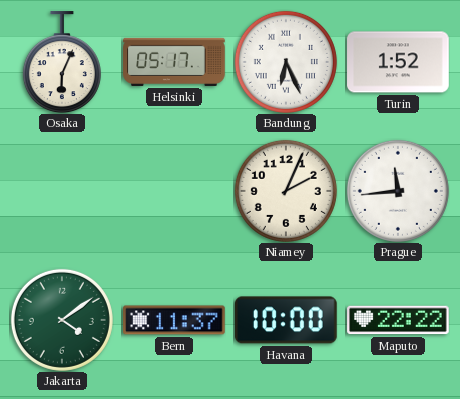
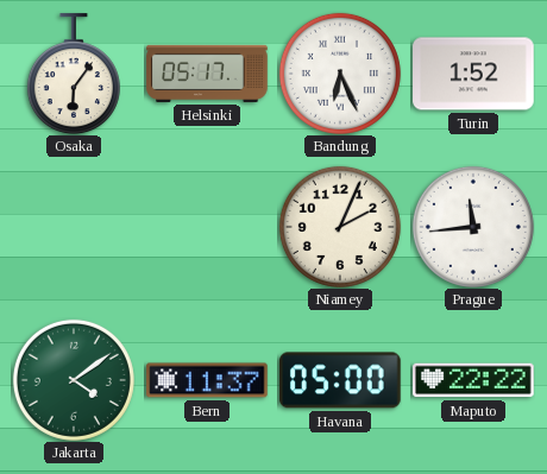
Osaka: 6:04 -> 6:06 (74, 74)
Havana: 10:00 -> 05:00 (341, 380)
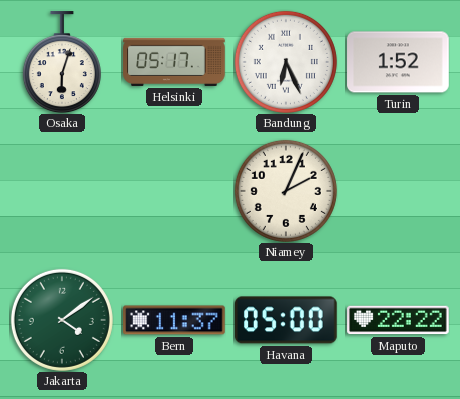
Osaka: 6:06 -> 6:03 (62, 62)
Prague: 11:44 -> none (473, 227)
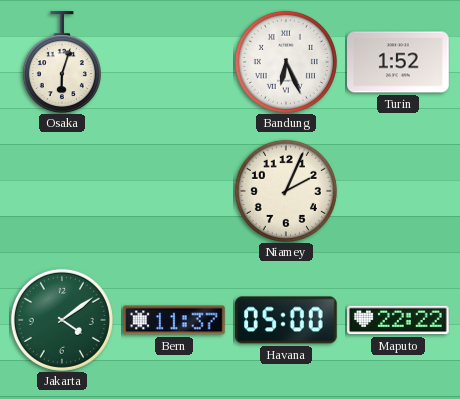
Helsinki: 05:17 -> none (174, 62)
